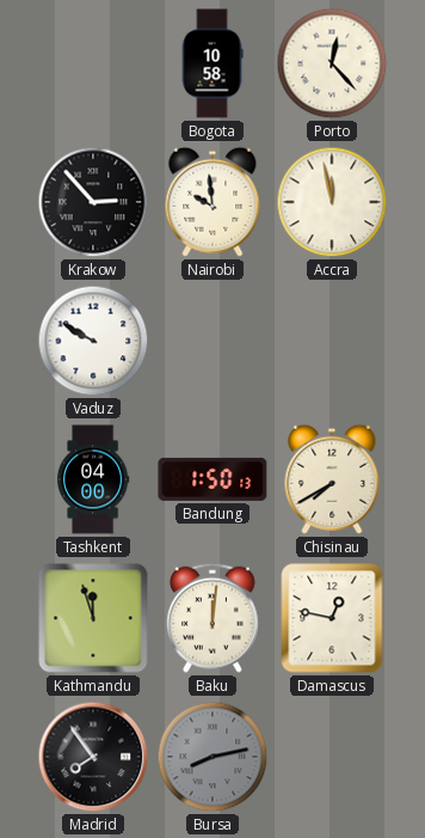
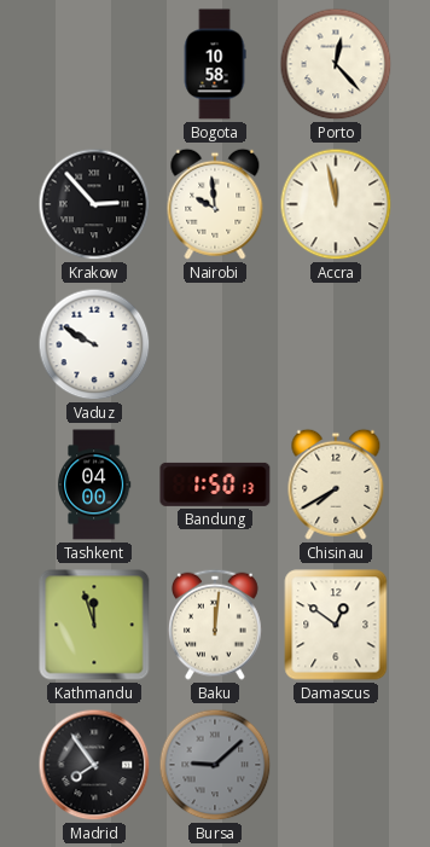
Damascus: 12:47 -> 12:51 (336, 625)
Bursa: 8:13 -> 9:08 (215, 765)
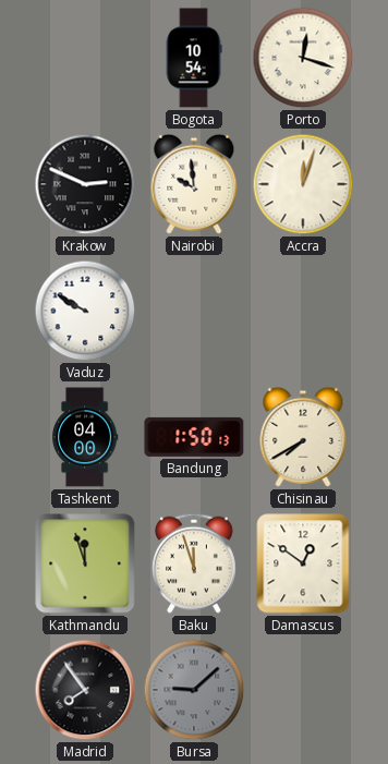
Bogota: 10:58 -> 10:54 (194, 58)
Porto: 12:23 -> 12:18 (303, 58)
Krakow: 2:53 -> 2:49 (85, 184)
Accra: 11:58 -> 12:03 (303, 184)
Baku: 12:01 -> 11:57 (195, 563)
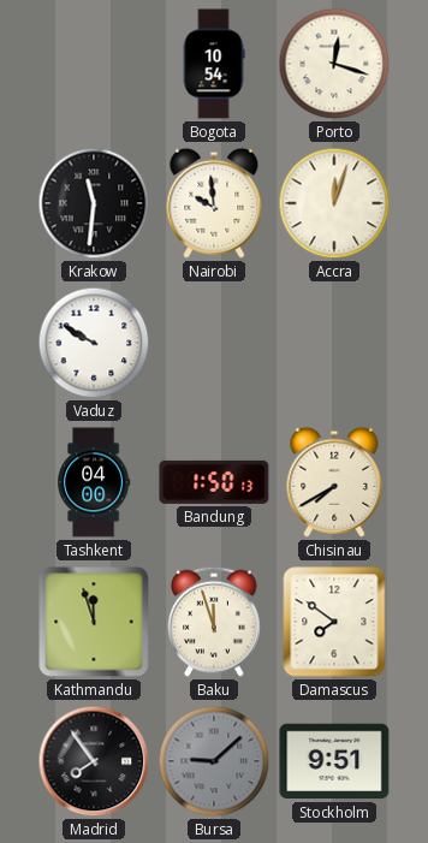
Krakow: 2:49 -> 11:31 (94, 203)
Damascus: 12:51 -> 7:51 (334, 622)
Stockholm: none -> 9:51 (334, 761)
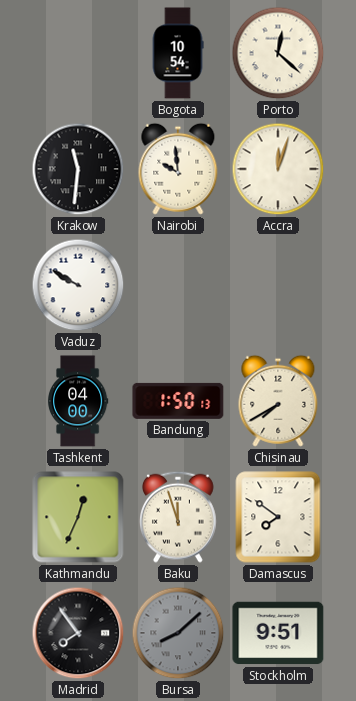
Porto: 12:18 -> 12:22 (278, 53)
Kathmandu: 11:57 -> 12:34 (78, 517)
Bursa: 9:08 -> 8:08 (178, 633)
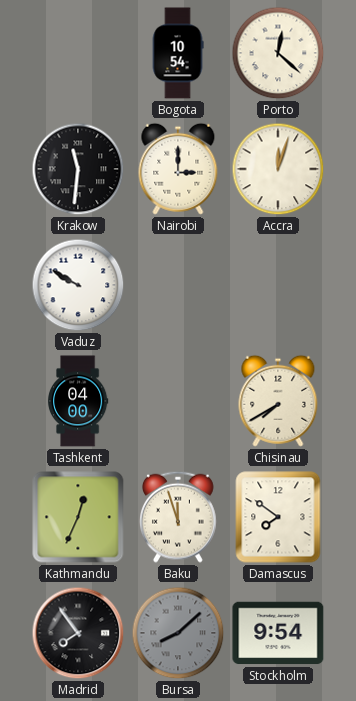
Nairobi: 9:59 -> 3:00 (178, 169)
Bandung: 1:50 -> none (178, 401)
Stockholm: 9:51 -> 9:54 (278, 633)
